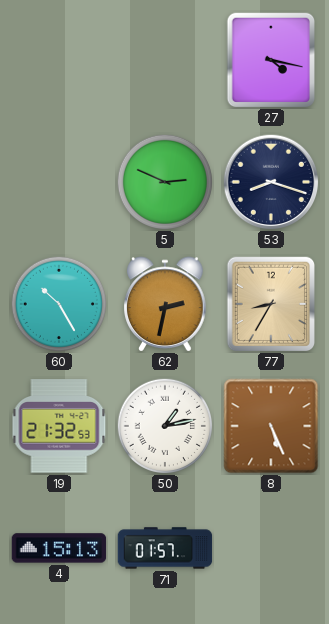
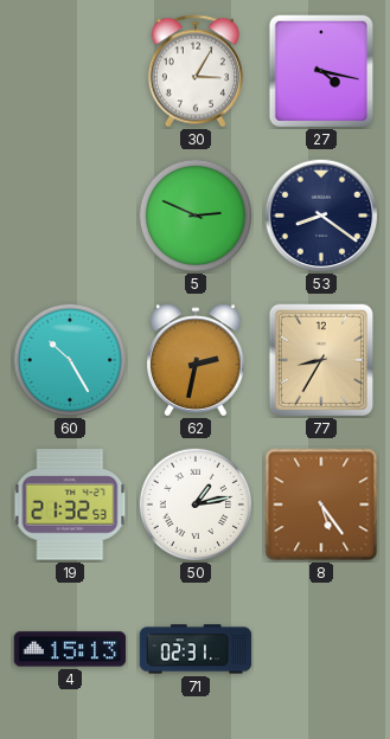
30: none -> 3:05 (196, 71)
53: 8:18 -> 8:21 (321, 216)
8: 5:26 -> 5:24 (321, 505)
71: 01:57 -> 02:31 (196, 649)
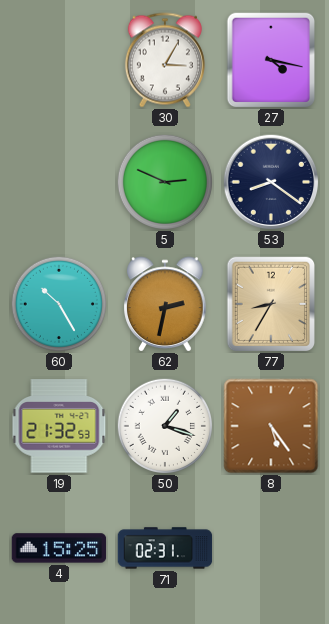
50: 1:13 -> 1:18 (164, 425)
4: 15:13 -> 15:25 (59, 548)
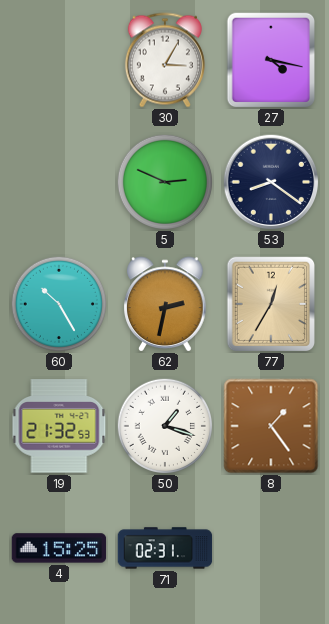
77: 8:35 -> 12:35 (271, 304)
8: 5:24 -> 1:24 (271, 426)
